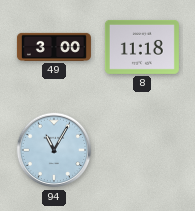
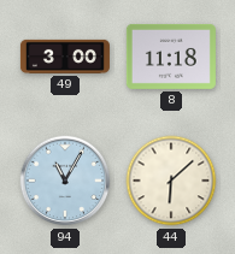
44: none -> 6:08 (171, 181)
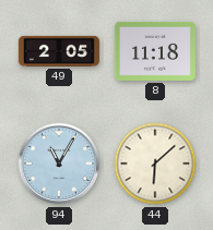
49: 3:00 -> 2:05 (59, 51)
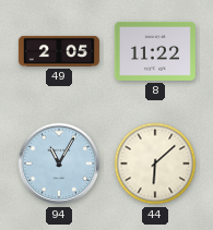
8: 11:18 -> 11:22 (155, 51)
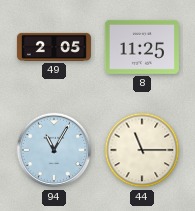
8: 11:22 -> 11:25 (142, 47)
44: 6:08 -> 11:15 (142, 150)
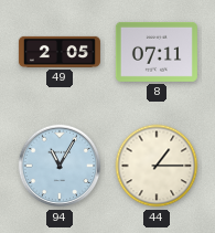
8: 11:25 -> 07:11 (157, 52)
44: 11:15 -> 1:15 (157, 166)
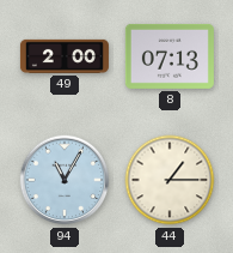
49: 2:05 -> 2:00 (65, 56)
8: 07:11 -> 07:13 (170, 56)
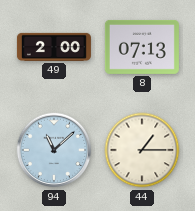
94: 11:05 -> 11:08 (54, 150)
